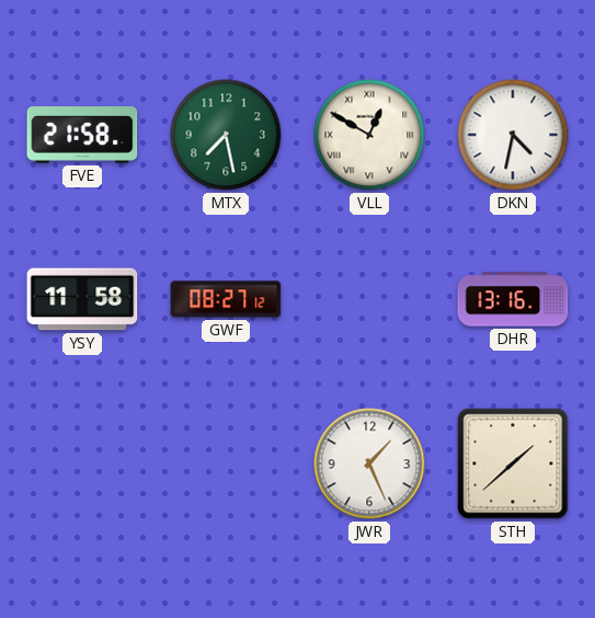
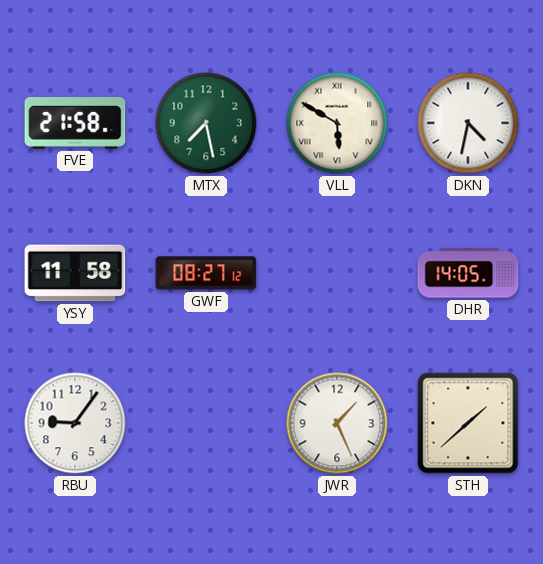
VLL: 12:50 -> 5:50 (337, 123)
DHR: 13:16 -> 14:05 (468, 273)
RBU: none -> 9:06 (75, 423)
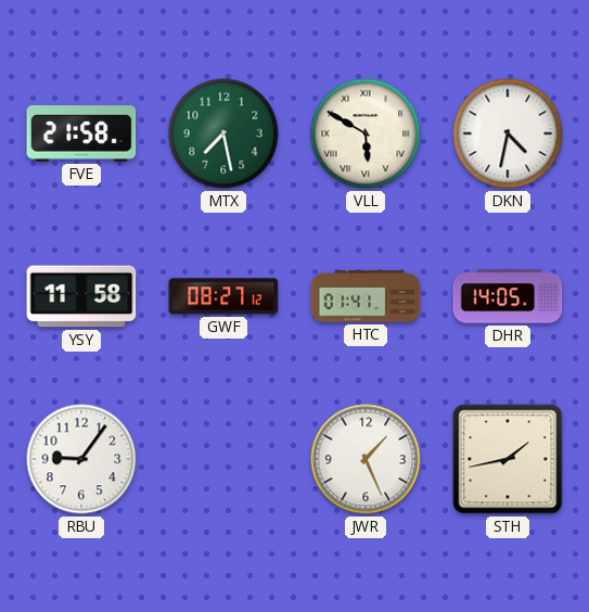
HTC: none -> 01:41 (366, 296)
STH: 1:38 -> 1:43 (508, 459)
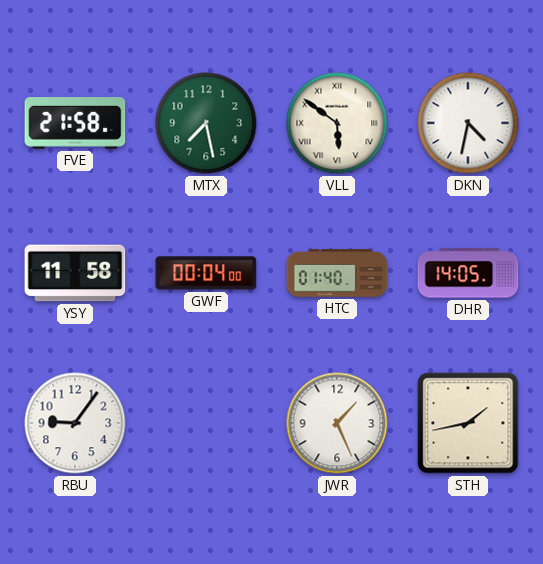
VLL: 5:50 -> 5:51 (337, 123)
GWF: 08:27 -> 00:04 (206, 273)
HTC: 01:41 -> 01:40 (337, 273)
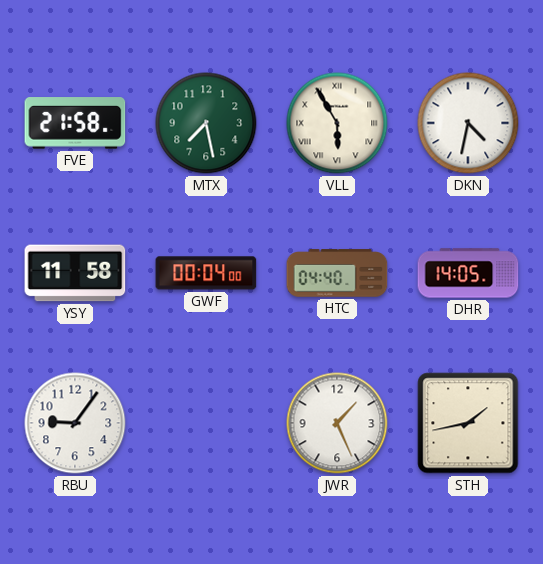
VLL: 5:51 -> 5:55 (337, 123)
HTC: 01:40 -> 04:40 (337, 273)
